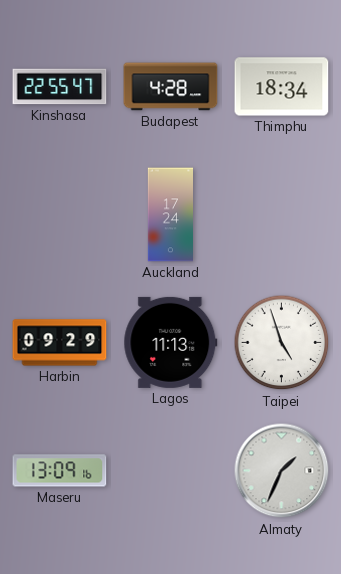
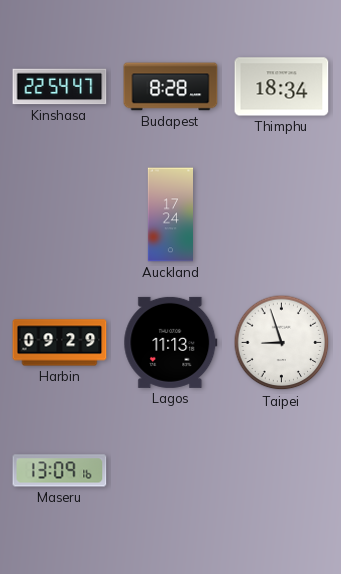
Kinshasa: 22:55 -> 22:54 (60, 87)
Budapest: 4:28 -> 8:28 (171, 87)
Taipei: 4:57 -> 8:57 (282, 343)
Almaty: 1:34 -> none (282, 471)
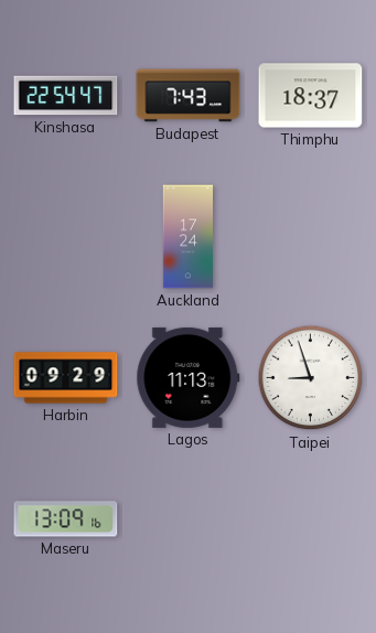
Budapest: 8:28 -> 7:43 (189, 96)
Thimphu: 18:34 -> 18:37 (311, 96)
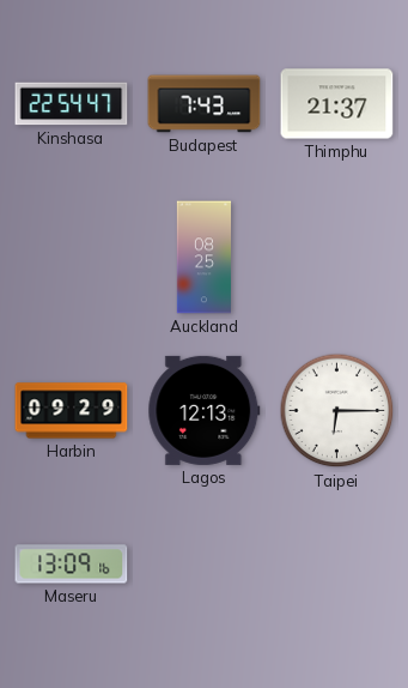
Thimphu: 18:37 -> 21:37 (337, 104)
Auckland: 17:24 -> 08:25 (205, 258)
Lagos: 11:13 -> 12:13 (205, 410)
Taipei: 8:57 -> 6:15 (337, 411)
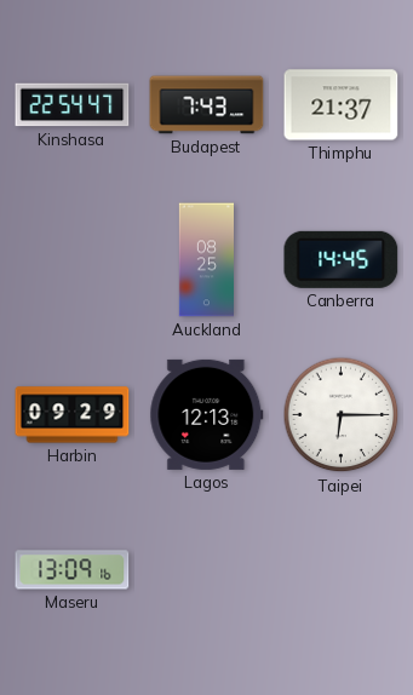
Canberra: none -> 14:45 (342, 259)
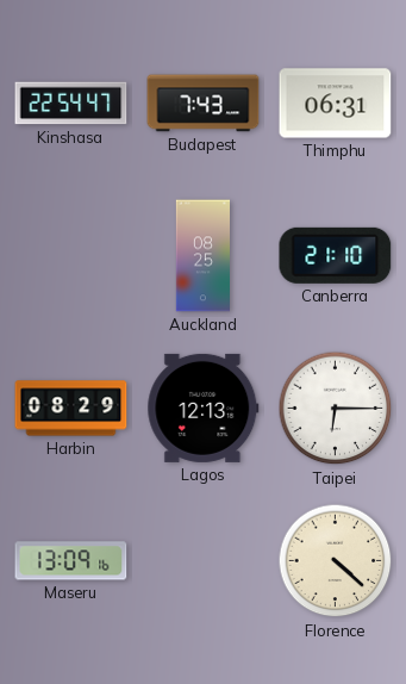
Thimphu: 21:37 -> 06:31 (336, 104)
Canberra: 14:45 -> 21:10 (336, 255)
Harbin: 09:29 -> 08:29 (71, 409)
Florence: none -> 4:22 (336, 561)
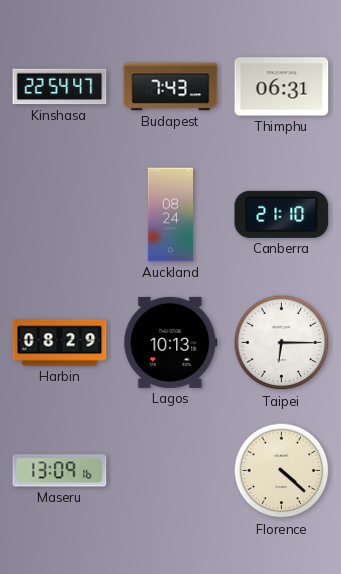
Auckland: 08:25 -> 08:24 (171, 215)
Lagos: 12:13 -> 10:13 (171, 342)
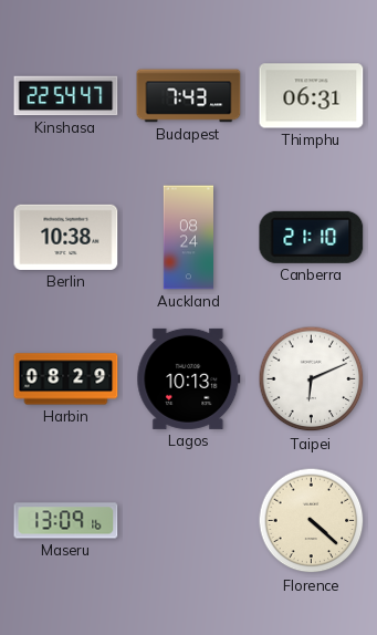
Berlin: none -> 10:38 (66, 237)
Taipei: 6:15 -> 6:11 (312, 379)
